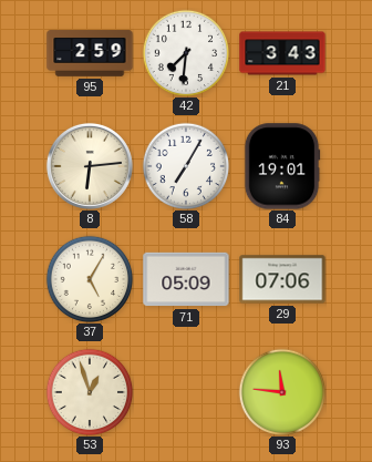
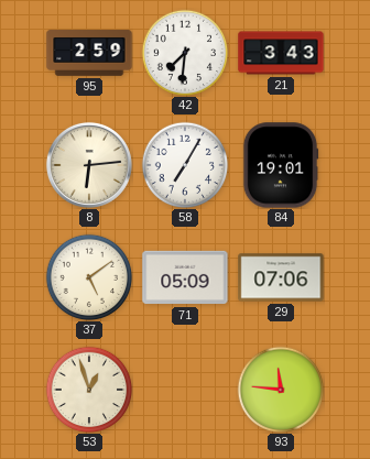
37: 5:05 -> 5:09 (89, 277)
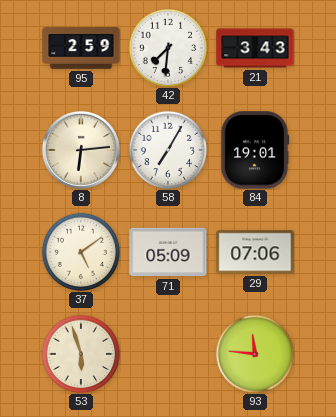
53: 12:57 -> 5:57 (81, 354)
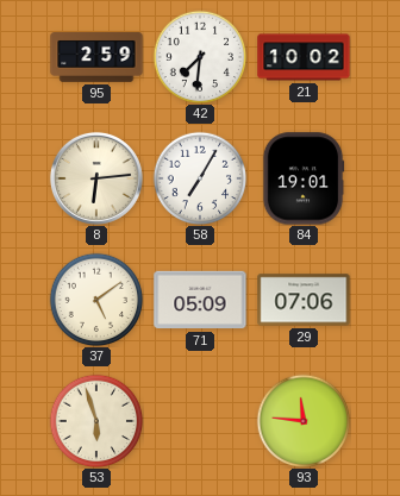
21: 3:43 -> 10:02 (304, 57)
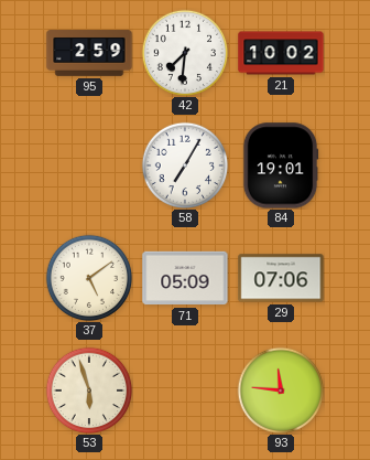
8: 6:14 -> none (96, 178)
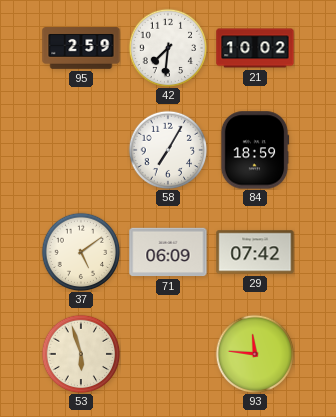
84: 19:01 -> 18:59 (255, 150)
71: 05:09 -> 06:09 (168, 252)
29: 07:06 -> 07:42 (255, 252)
